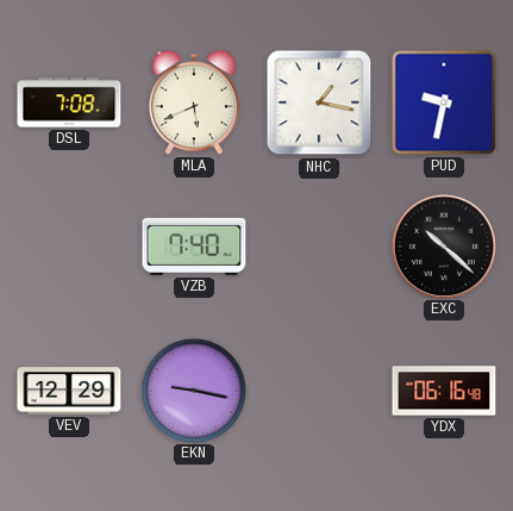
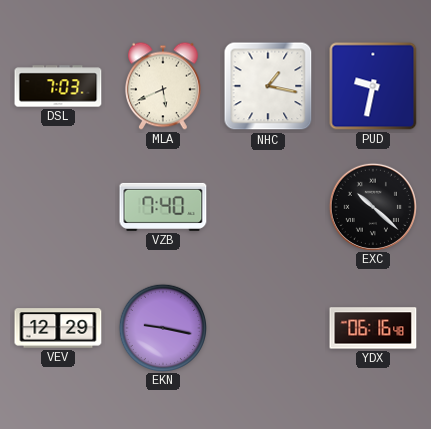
DSL: 7:08 -> 7:03 (58, 86)
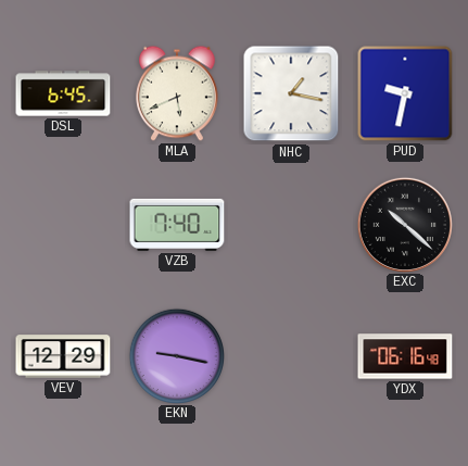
DSL: 7:03 -> 6:45 (63, 93)
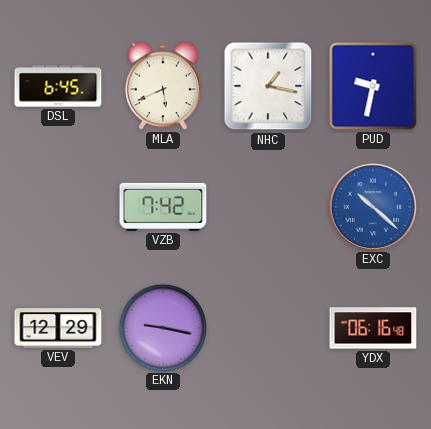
VZB: 7:40 -> 7:42 (163, 207)
EXC dial: black -> blue (372, 206)
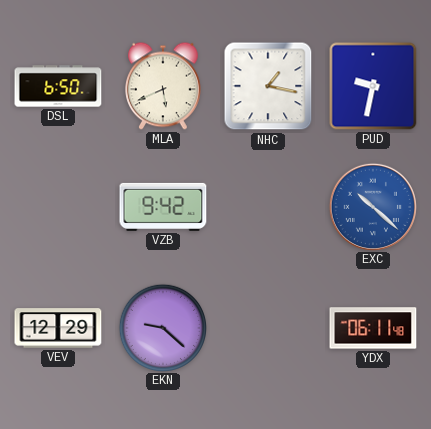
DSL: 6:45 -> 6:50 (58, 86)
VZB: 7:42 -> 9:42 (163, 207)
EKN: 9:17 -> 9:22 (162, 327)
YDX: 06:16 -> 06:11 (373, 328)
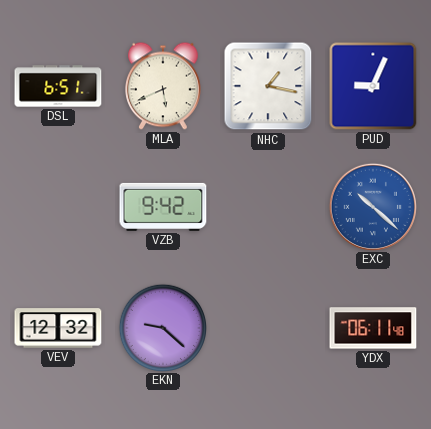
DSL: 6:50 -> 6:51 (58, 86)
PUD: 9:32 -> 9:04 (373, 86)
VEV: 12:29 -> 12:32 (58, 328)
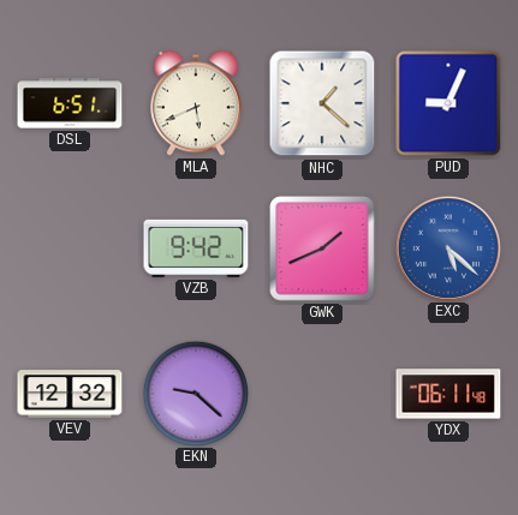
NHC: 1:17 -> 1:22 (322, 103)
GWK: none -> 1:41 (322, 248)
EXC: 10:22 -> 5:22 (447, 247)
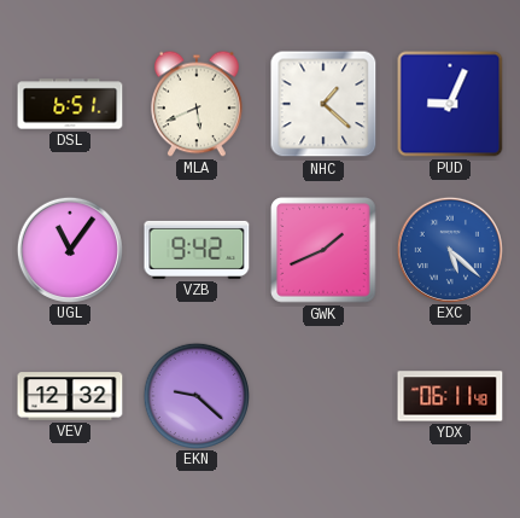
UGL: none -> 11:06 (69, 249)
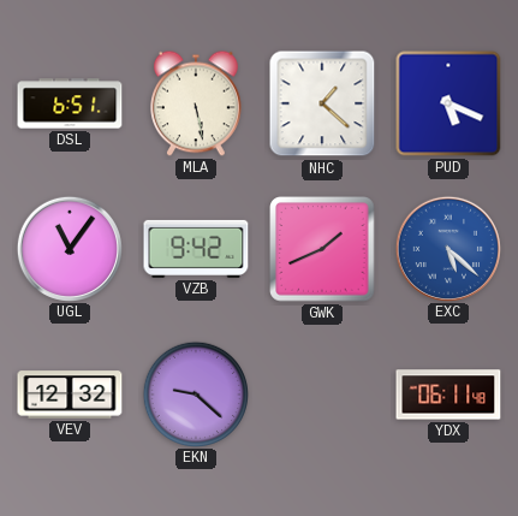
MLA: 5:41 -> 5:28 (197, 103)
PUD: 9:04 -> 5:19 (448, 103)
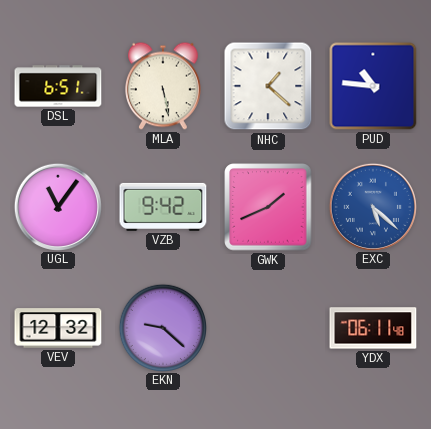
PUD: 5:19 -> 10:46 (373, 86)
